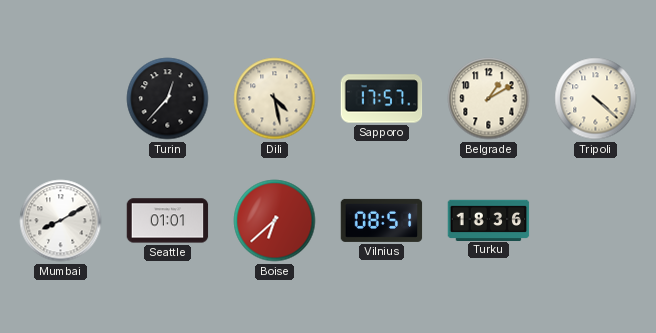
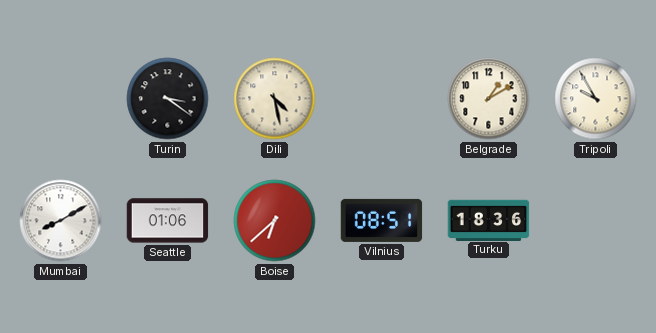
Turin: 12:37 -> 3:21 (168, 99)
Sapporo: 17:57 -> none (382, 99)
Tripoli: 4:22 -> 9:55 (596, 99)
Seattle: 01:01 -> 01:06 (168, 221)
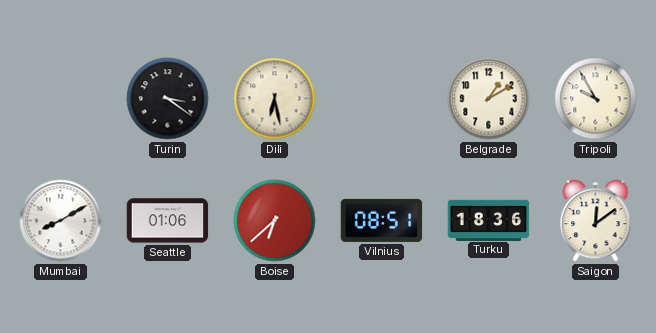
Dili: 4:28 -> 6:28 (275, 99)
Saigon: none -> 12:09 (596, 221)
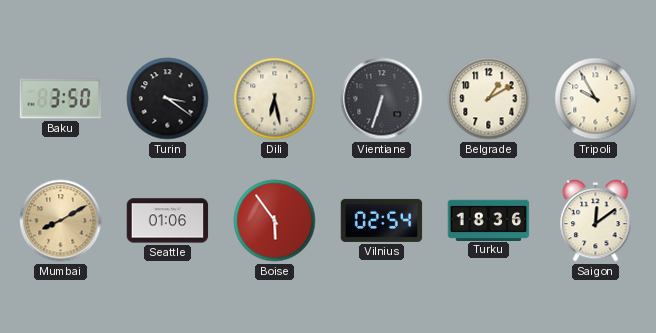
Baku: none -> 3:50 (61, 99)
Vientiane: none -> 6:33 (382, 99)
Mumbai dial: white -> champagne (61, 221)
Boise: 6:38 -> 5:54 (275, 221)
Vilnius: 08:51 -> 02:54 (382, 220)
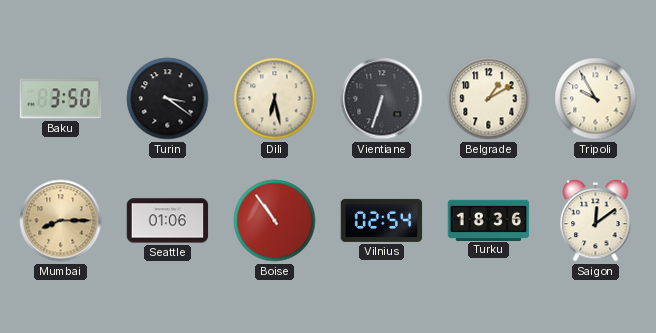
Mumbai: 8:10 -> 8:15 (61, 221)
Boise: 5:54 -> 10:54 (275, 221)
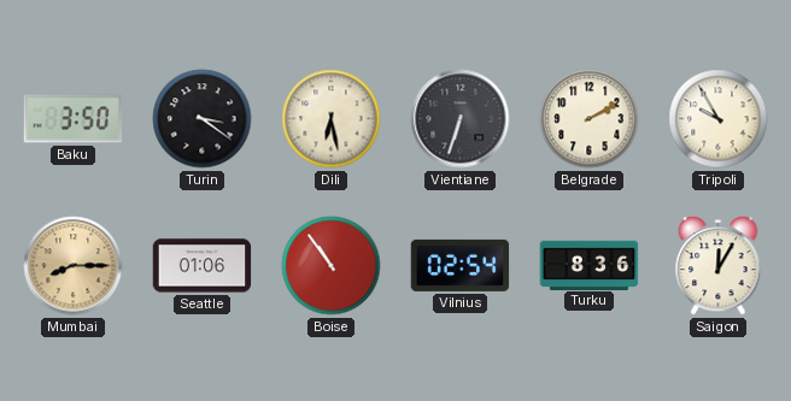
Belgrade: 1:10 -> 2:10 (590, 119)
Turku: 18:36 -> 8:36 (590, 265)
Saigon: 12:09 -> 12:05 (719, 266)
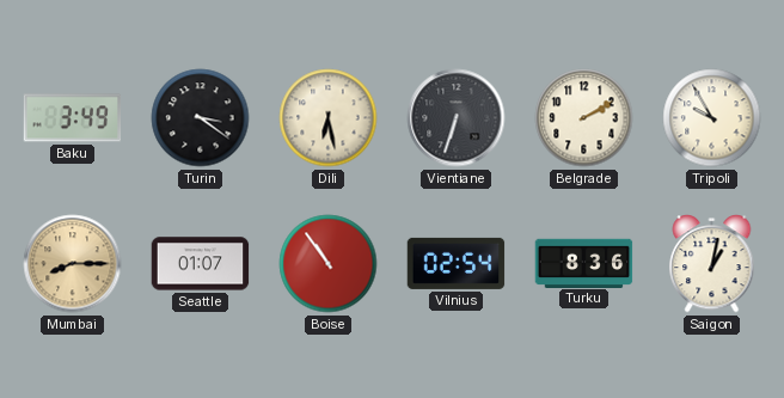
Baku: 3:50 -> 3:49 (73, 118)
Seattle: 01:06 -> 01:07 (201, 264)
Saigon: 12:05 -> 1:02 (712, 264)
